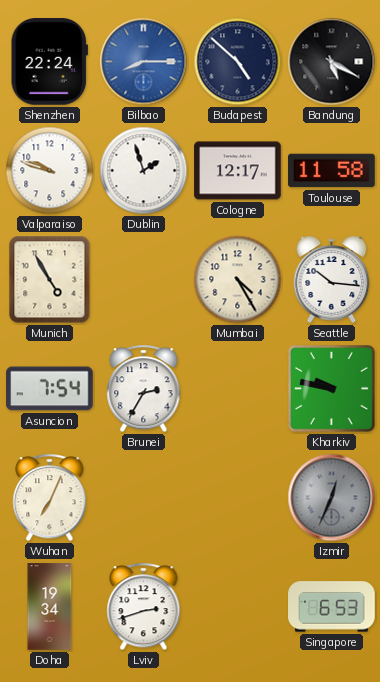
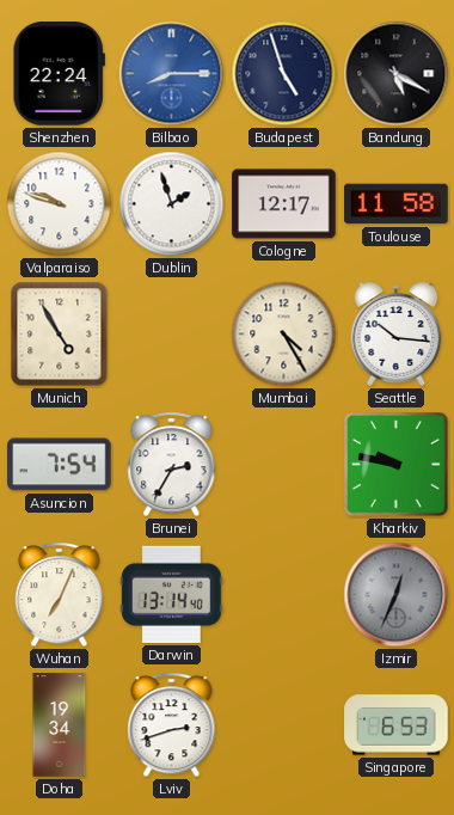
Budapest: 4:52 -> 4:57 (284, 74)
Darwin: none -> 13:14 (172, 594)
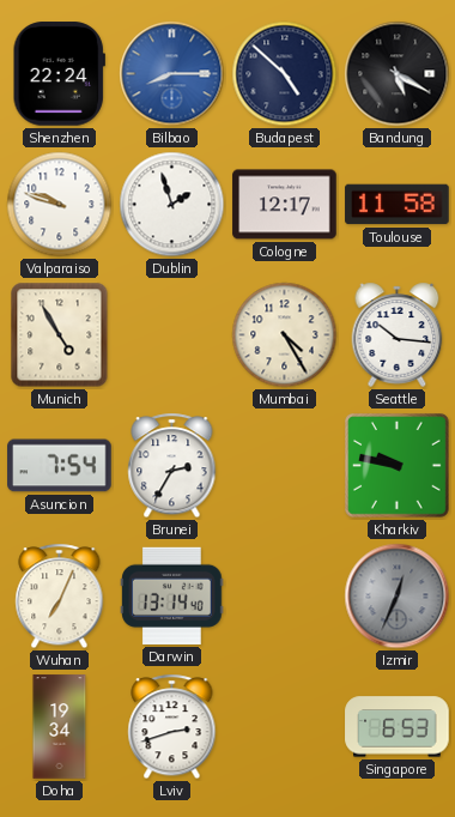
Budapest: 4:57 -> 4:52 (285, 74)
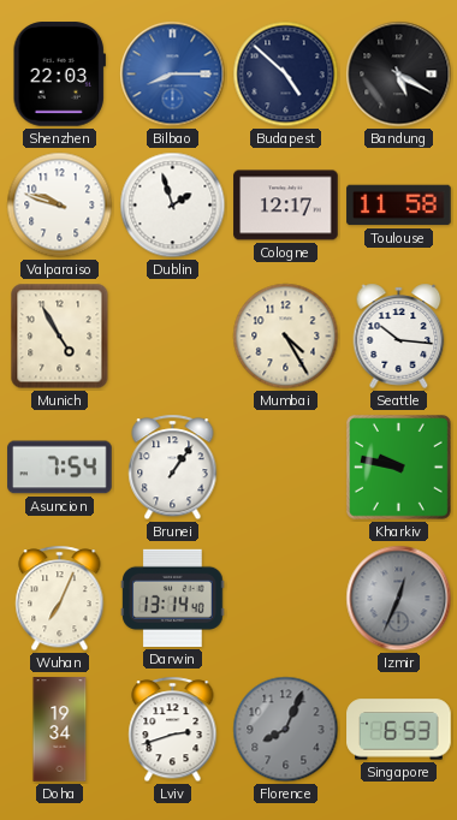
Shenzhen: 22:24 -> 22:03 (59, 75)
Brunei: 2:35 -> 1:06 (173, 468)
Florence: none -> 8:04 (286, 730)
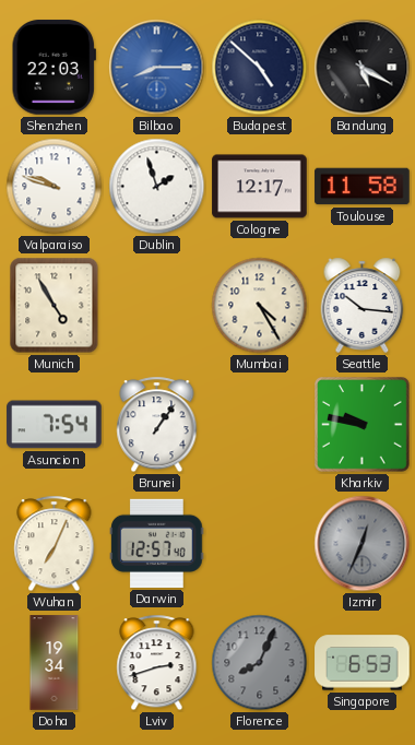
Darwin: 13:14 -> 12:57 (157, 543)
